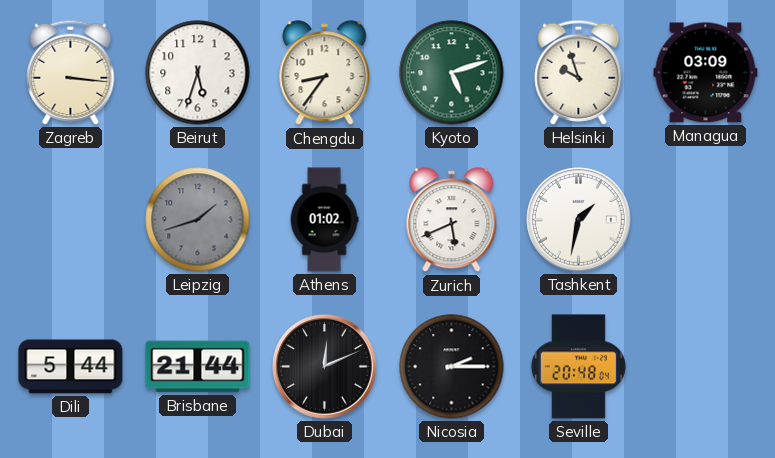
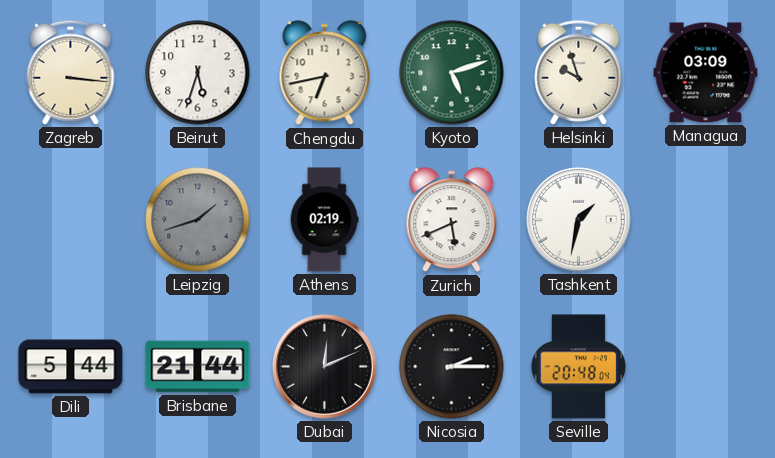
Chengdu: 8:36 -> 6:43 (325, 73)
Athens: 01:02 -> 02:19 (324, 220)
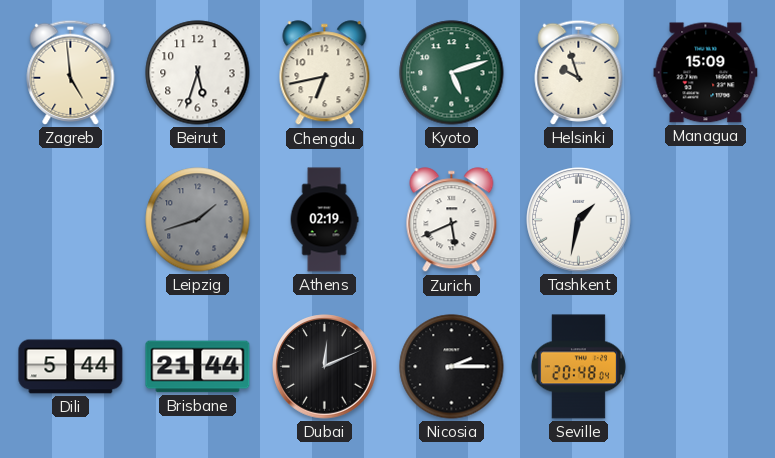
Zagreb: 3:16 -> 4:59 (71, 72)
Managua: 03:09 -> 15:09 (706, 73)
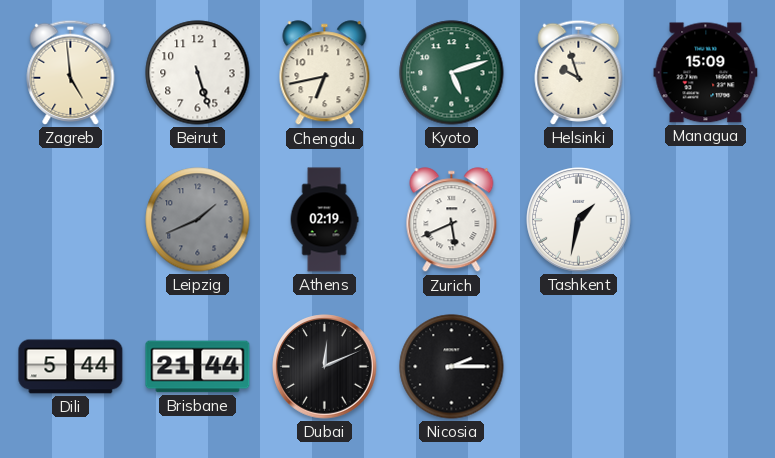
Beirut: 5:33 -> 5:27 (198, 73)
Leipzig: 1:42 -> 1:41 (198, 220)
Seville: 20:48 -> none (578, 367)
